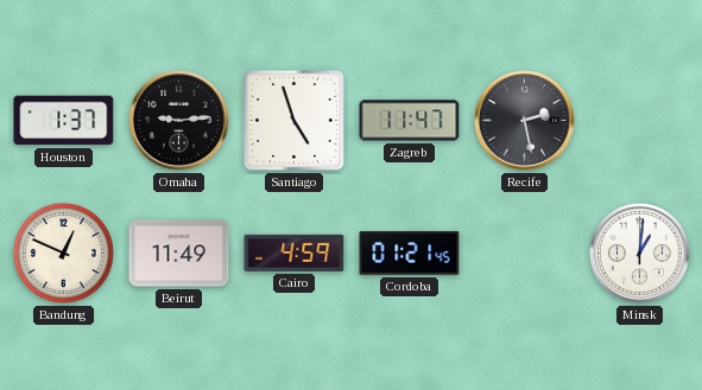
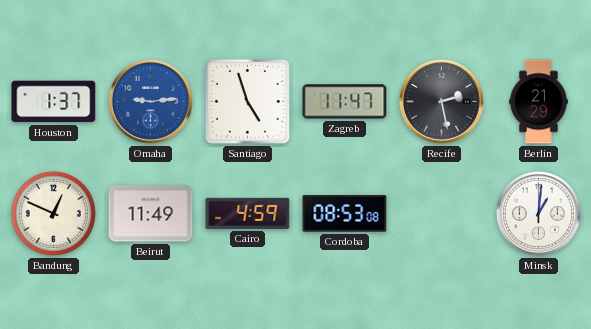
Omaha dial: black -> blue (150, 101)
Berlin: none -> 21:29 (539, 102)
Cordoba: 01:21 -> 08:53 (345, 214)
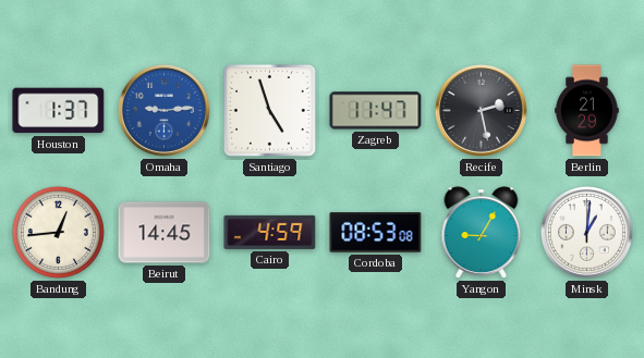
Bandung: 12:49 -> 12:44 (58, 232)
Beirut: 11:49 -> 14:45 (165, 233)
Yangon: none -> 9:05 (482, 233)
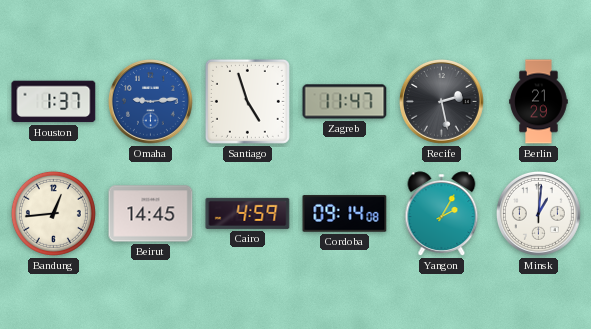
Cordoba: 08:53 -> 09:14 (345, 214)
Yangon: 9:05 -> 2:05 (442, 214)
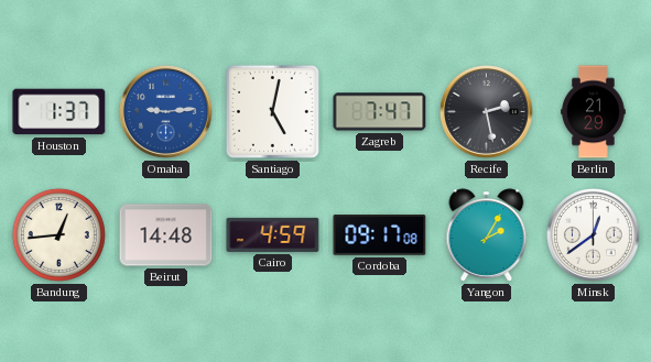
Santiago: 4:57 -> 5:02 (272, 111)
Zagreb: 11:47 -> 7:47 (380, 112)
Beirut: 14:45 -> 14:48 (166, 235)
Cordoba: 09:14 -> 09:17 (380, 235)
Minsk: 1:01 -> 12:39 (593, 234)
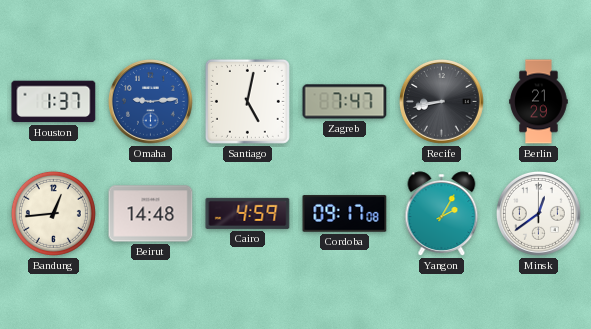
Recife: 2:28 -> 8:43 (441, 101)
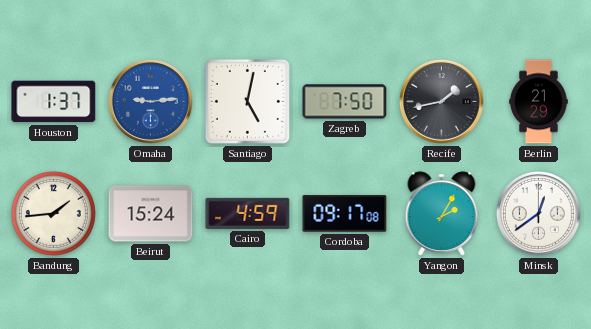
Zagreb: 7:47 -> 7:50 (345, 102)
Recife: 8:43 -> 1:43 (441, 101)
Bandung: 12:44 -> 1:44 (53, 213)
Beirut: 14:48 -> 15:24 (151, 214)
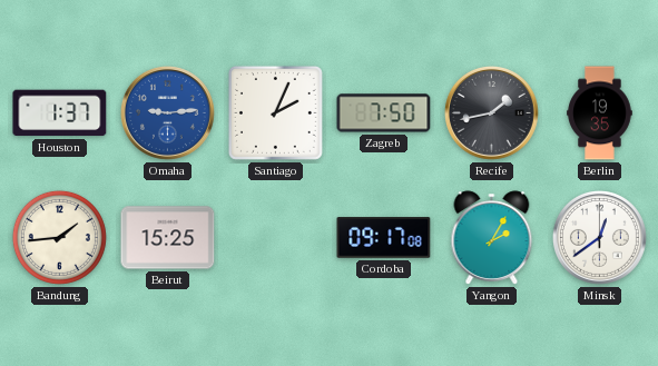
Santiago: 5:02 -> 2:04 (275, 112)
Berlin: 21:29 -> 19:35 (600, 113)
Beirut: 15:24 -> 15:25 (168, 238)
Cairo: 4:59 -> none (248, 213)
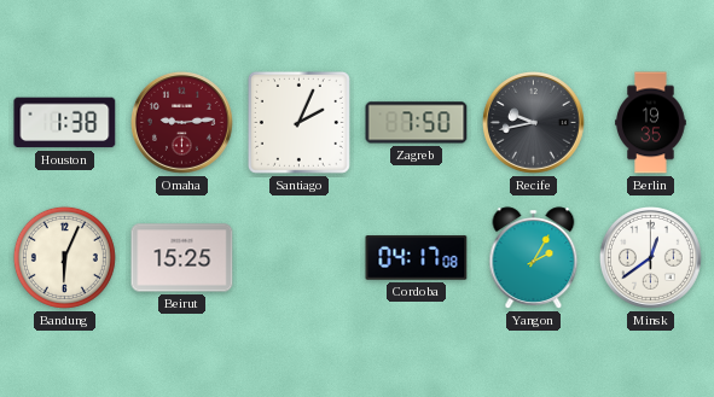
Houston: 1:37 -> 1:38 (65, 123)
Omaha dial: blue -> burgundy (181, 122)
Recife: 1:43 -> 9:43 (533, 122)
Bandung: 1:44 -> 6:04 (64, 257)
Cordoba: 09:17 -> 04:17 (417, 258)
